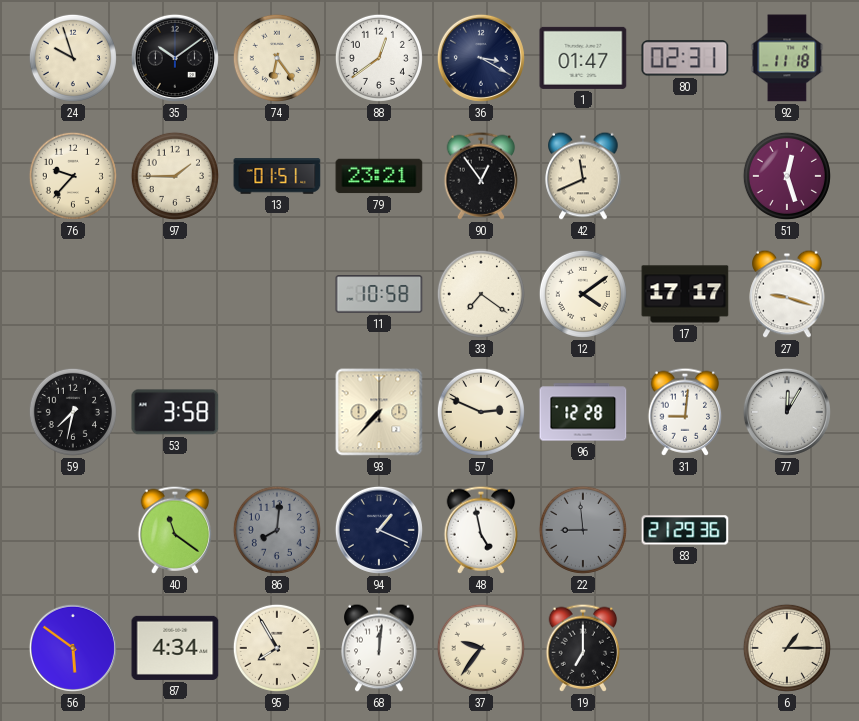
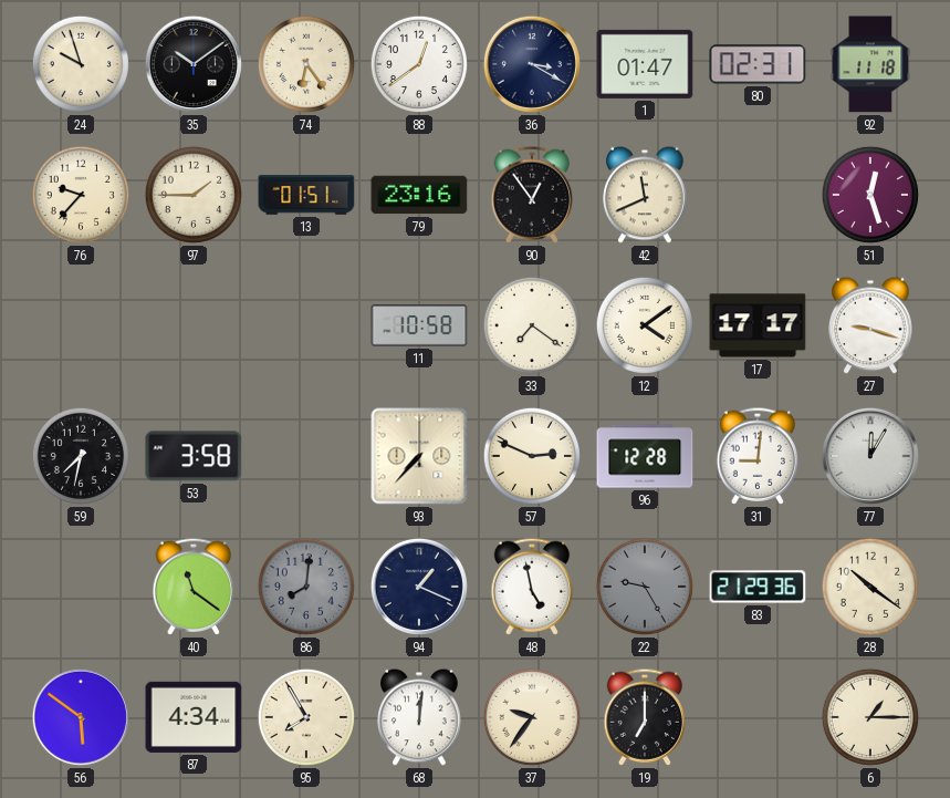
79: 23:21 -> 23:16 (419, 195)
22: 8:59 -> 9:25 (645, 587)
28: none -> 10:21 (870, 587)
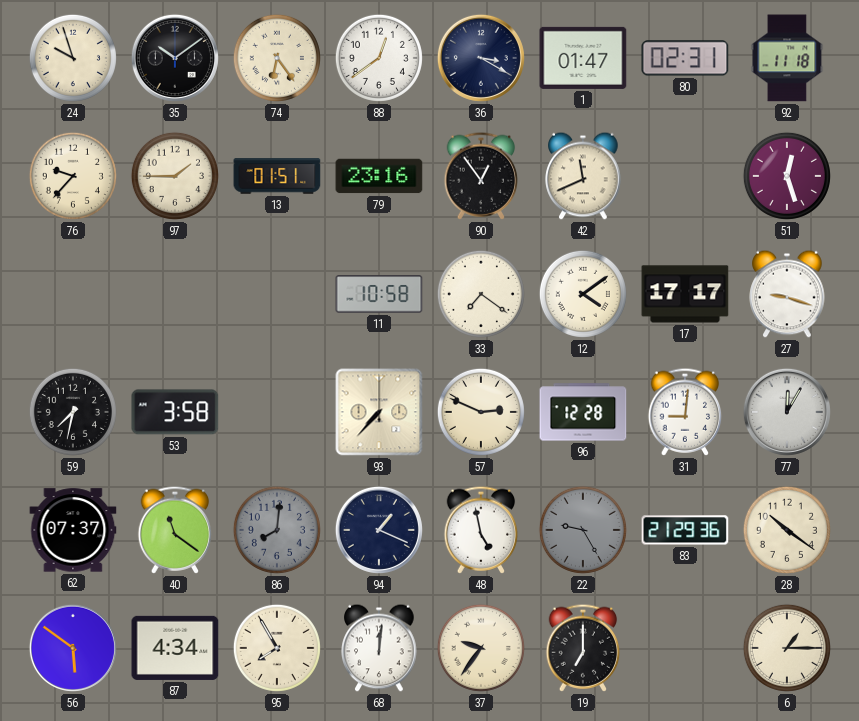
62: none -> 07:37 (73, 530)
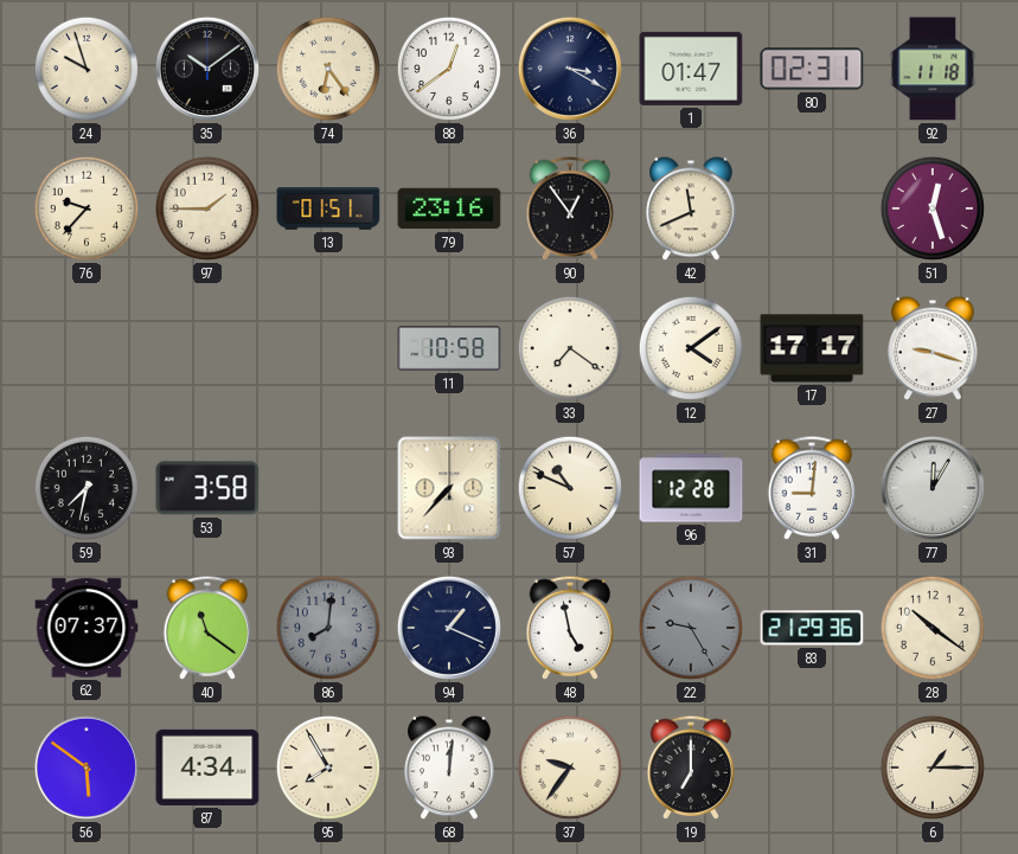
57: 2:49 -> 10:49 (570, 488)
